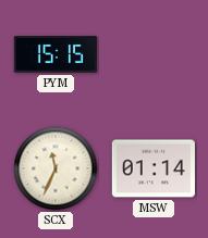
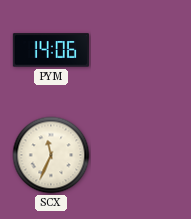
PYM: 15:15 -> 14:06 (51, 50)
MSW: 01:14 -> none (154, 168)
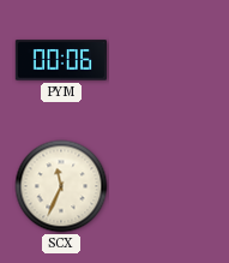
PYM: 14:06 -> 00:06 (61, 60)
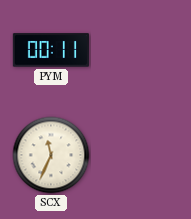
PYM: 00:06 -> 00:11 (51, 50)
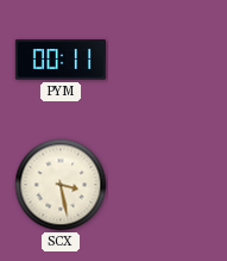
SCX: 11:34 -> 3:28 (61, 185)
